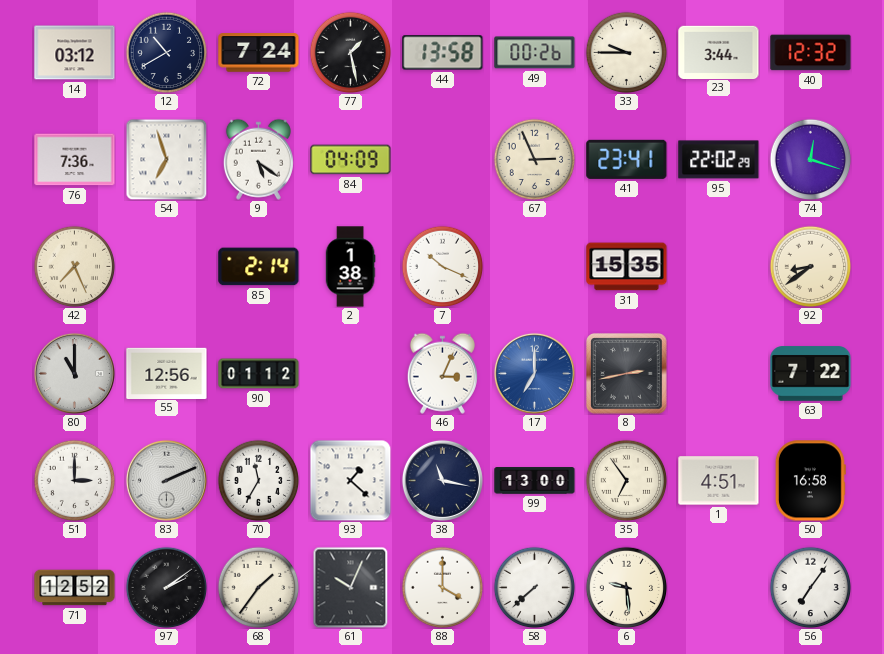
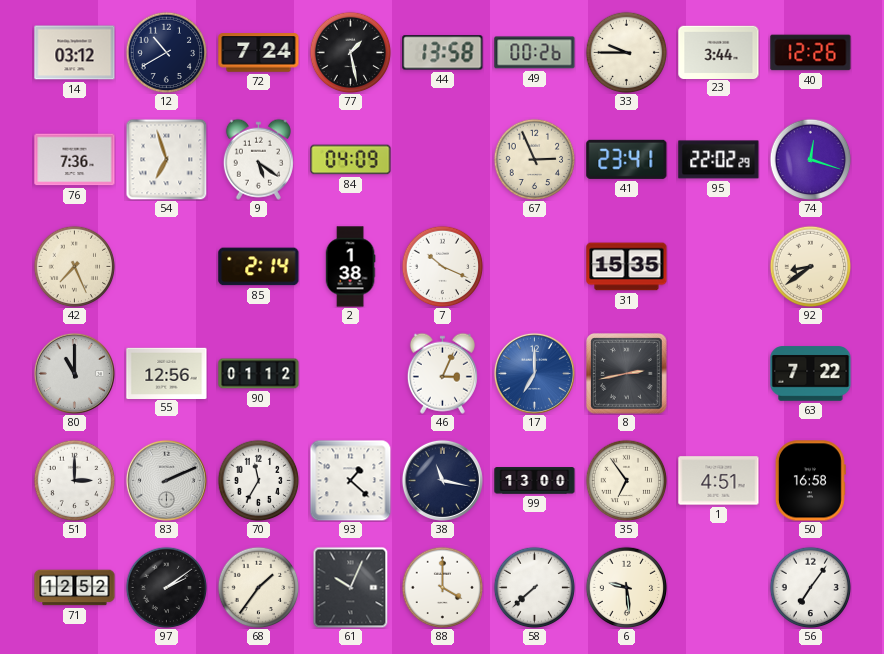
40: 12:32 -> 12:26 (811, 53)
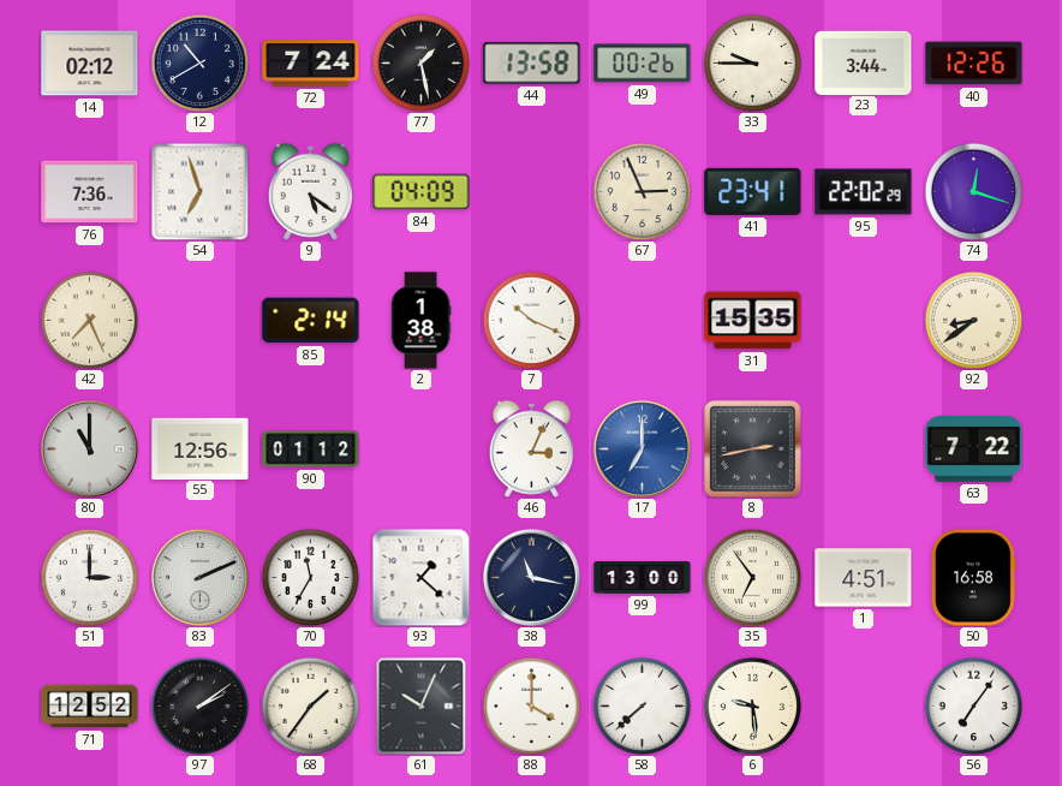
14: 03:12 -> 02:12 (90, 64)
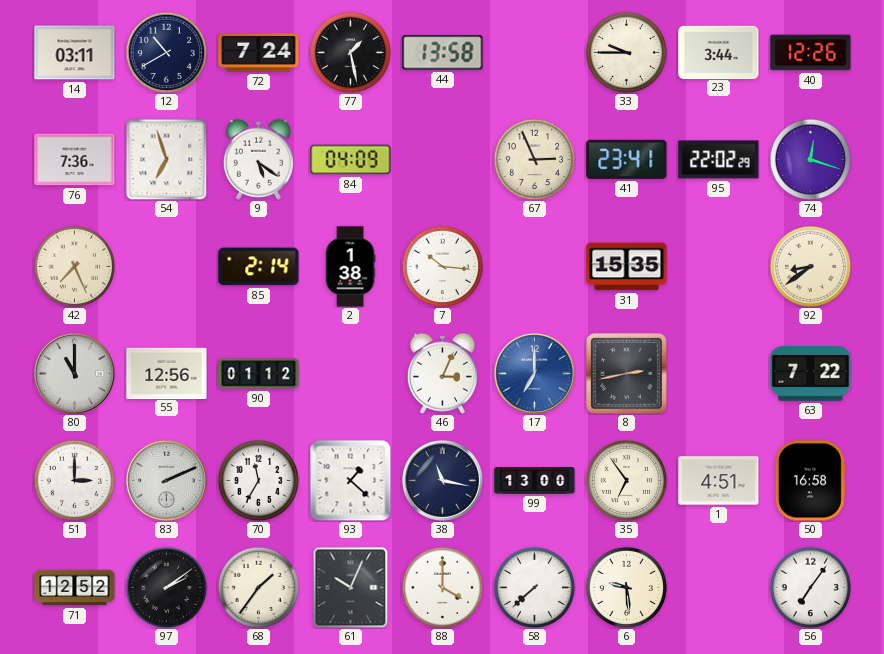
14: 02:12 -> 03:11 (75, 53)
49: 00:26 -> none (643, 64)
7: 10:19 -> 10:16 (442, 266)
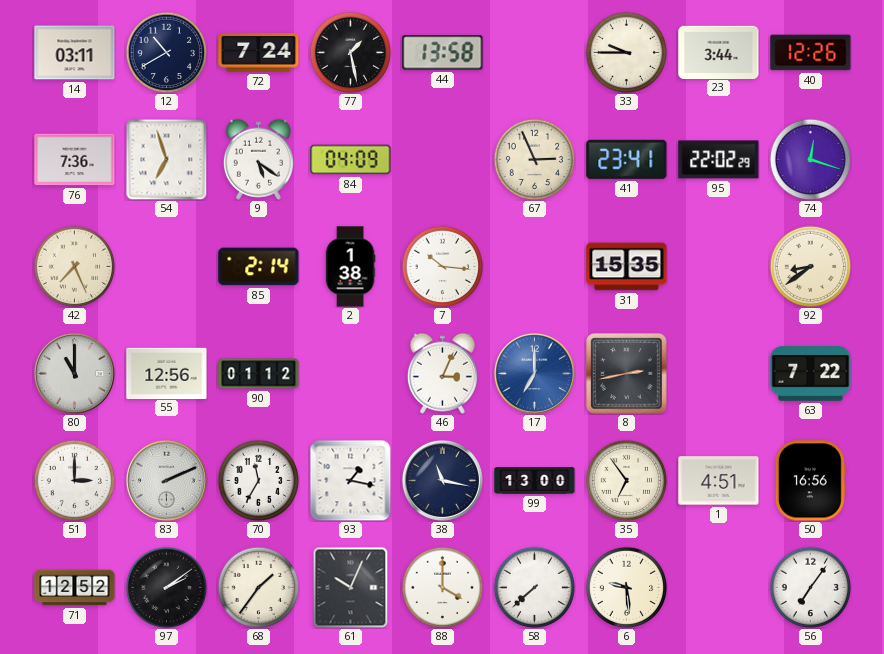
93: 1:22 -> 1:17 (350, 480)
50: 16:58 -> 16:56 (810, 481)
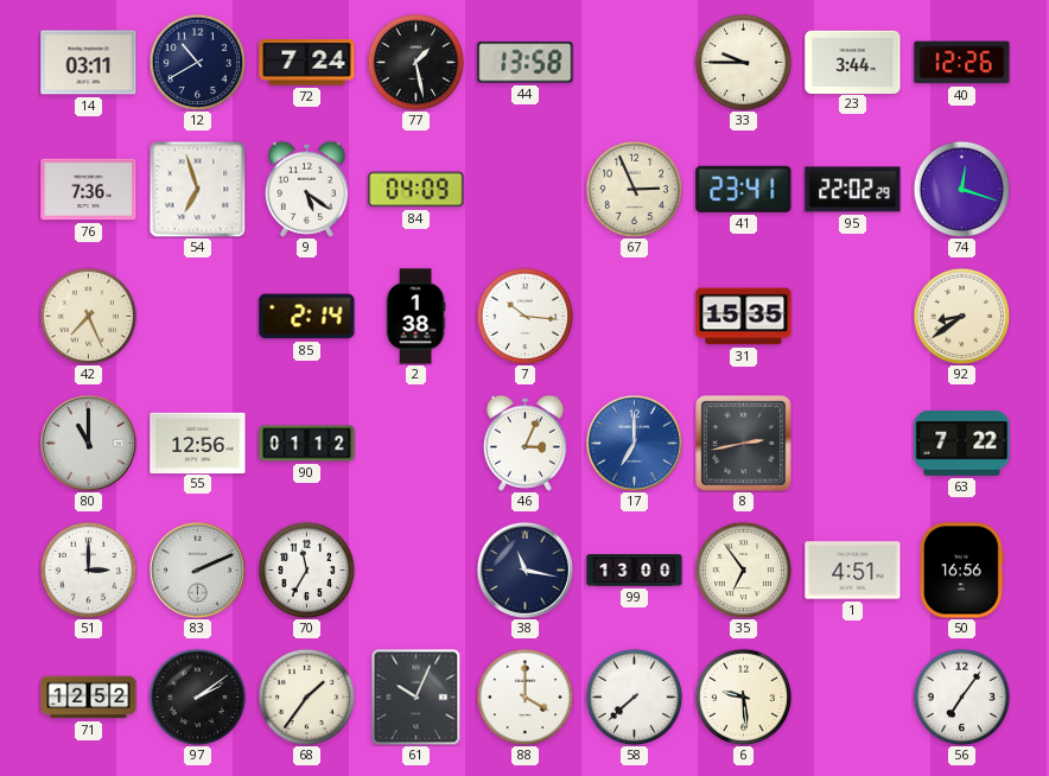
93: 1:17 -> none (350, 480)
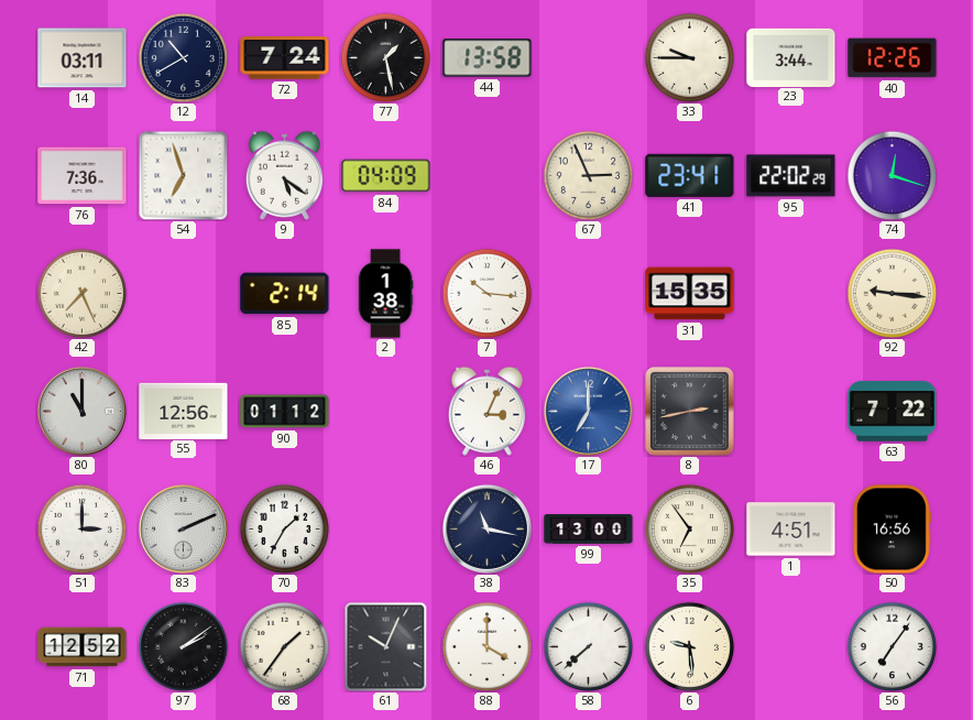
92: 8:39 -> 9:16 (892, 293)
70: 11:35 -> 1:35 (284, 528)
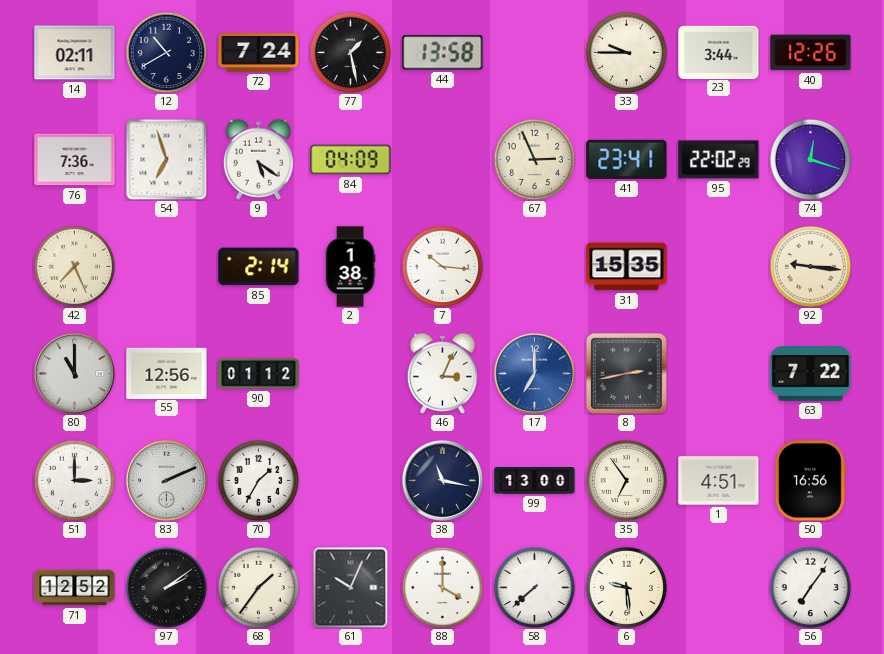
14: 03:11 -> 02:11 (75, 53)
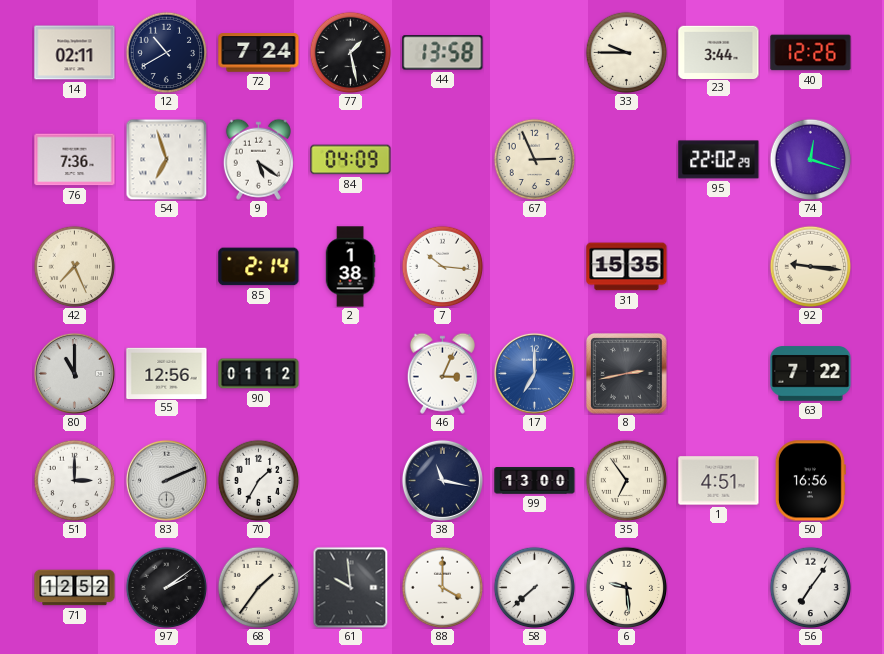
41: 23:41 -> none (627, 159)
61: 10:04 -> 9:59 (351, 587)
